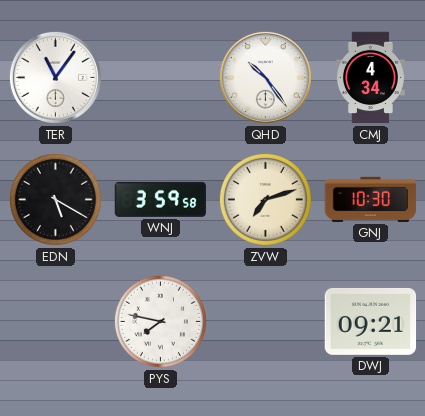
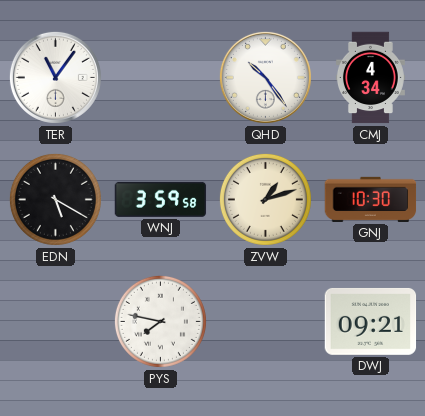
ZVW: 7:12 -> 1:12 (265, 199)
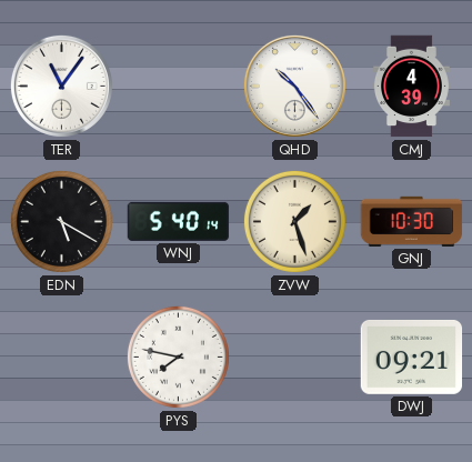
CMJ: 4:34 -> 4:39 (411, 87)
WNJ: 3:59 -> 5:40 (179, 221)
ZVW: 1:12 -> 1:27 (294, 221)
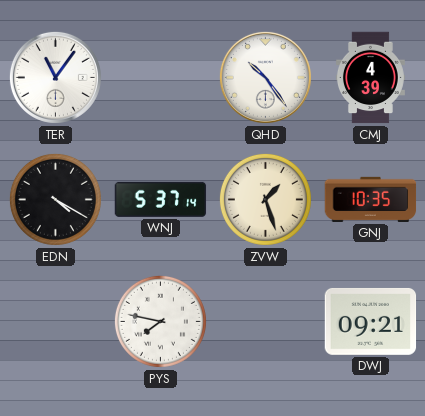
EDN: 5:20 -> 4:20 (55, 199)
WNJ: 5:40 -> 5:37 (161, 199)
GNJ: 10:30 -> 10:35 (371, 199)
